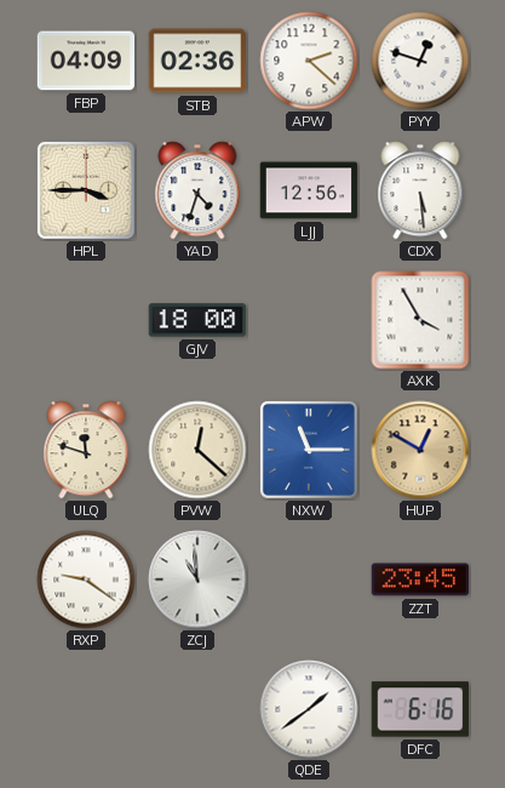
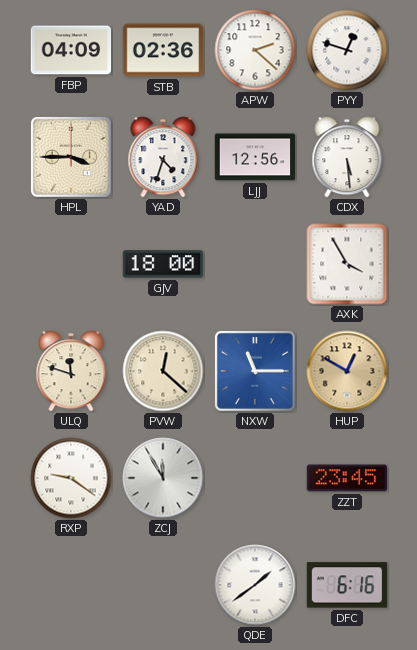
ZCJ: 10:59 -> 11:55 (163, 478)
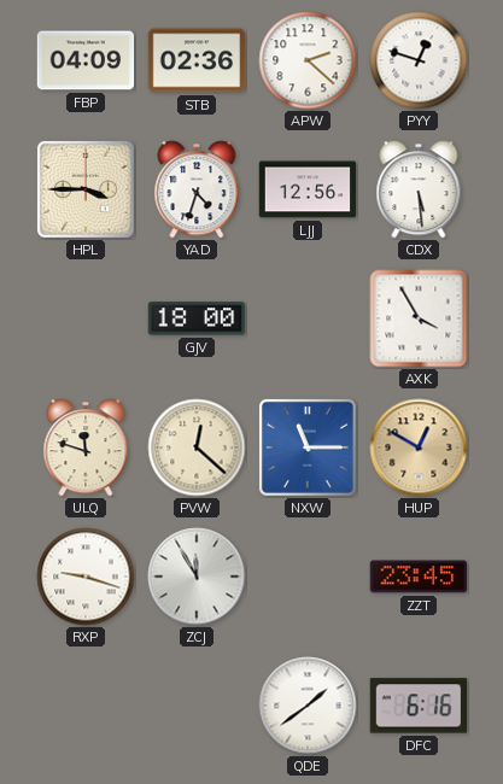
RXP: 9:21 -> 9:18 (86, 577)
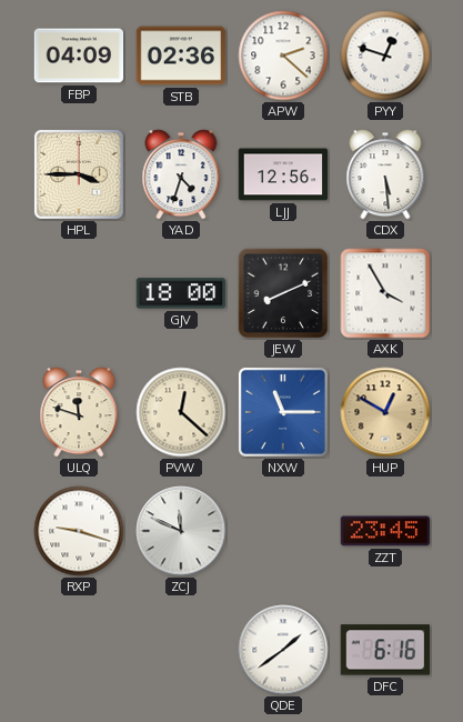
JEW: none -> 8:11 (283, 293)
ZCJ: 11:55 -> 11:49 (181, 531)
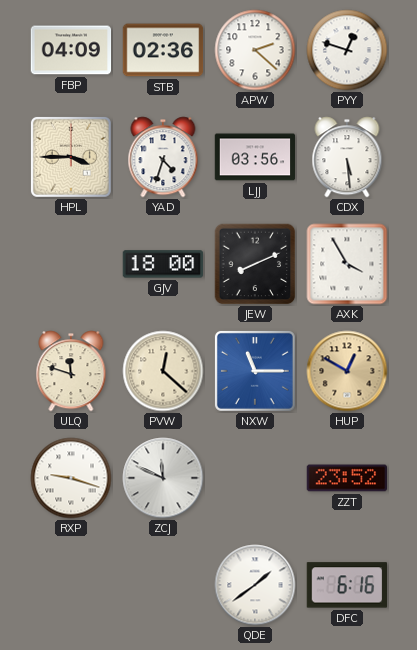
LJJ: 12:56 -> 03:56 (255, 157)
ZZT: 23:45 -> 23:52 (347, 478)
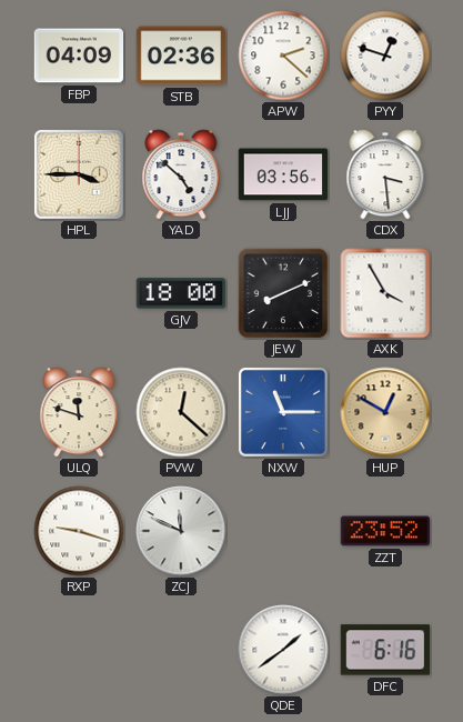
YAD: 4:33 -> 4:52 (181, 174)
CDX: 5:29 -> 3:29 (385, 174)
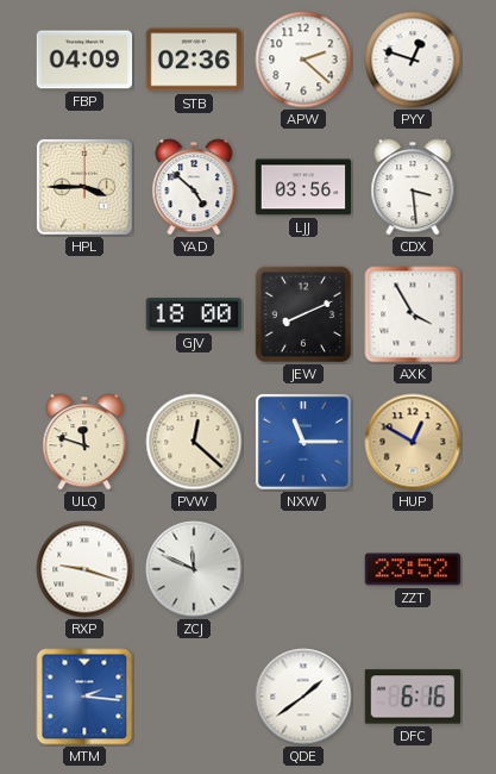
MTM: none -> 2:16 (84, 697)
